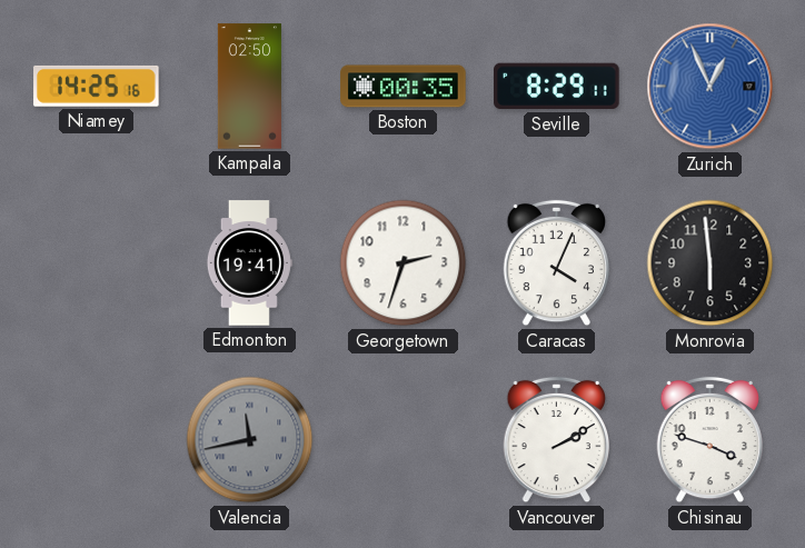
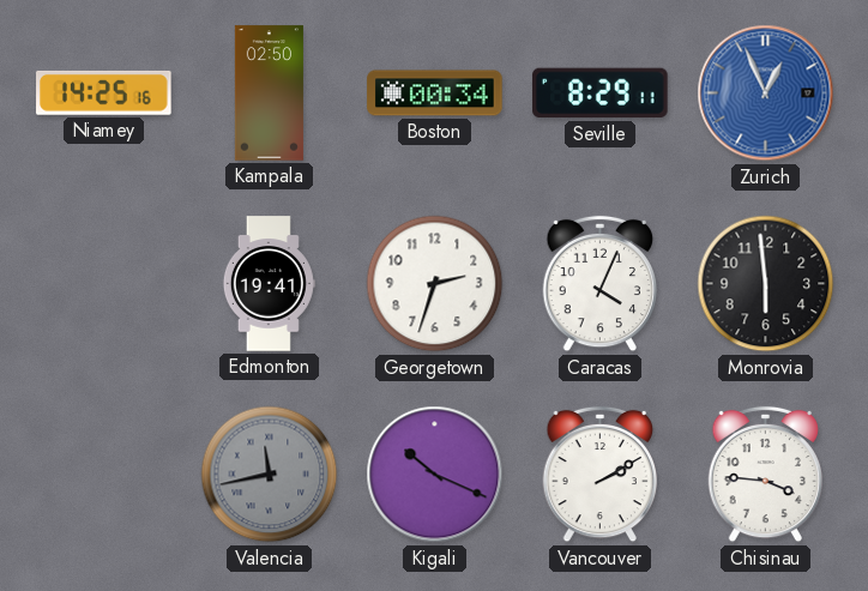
Boston: 00:35 -> 00:34 (435, 94)
Kigali: none -> 10:19 (435, 475)
Chisinau: 3:48 -> 3:46 (765, 475)
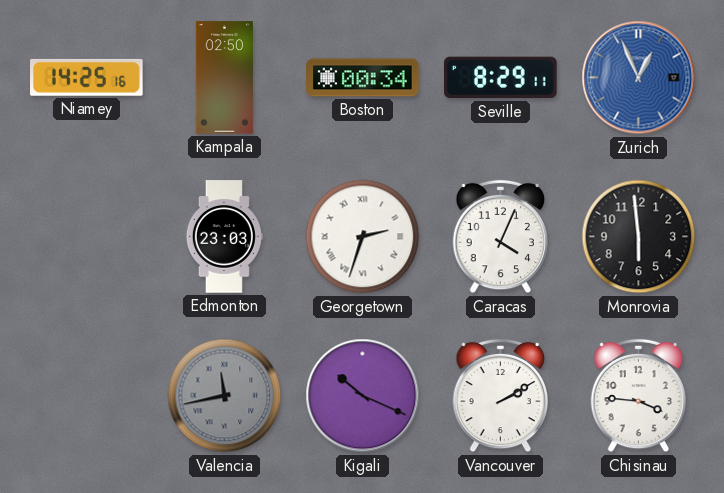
Edmonton: 19:41 -> 23:03 (224, 237)
Georgetown numerals: Arabic -> Roman (363, 237)
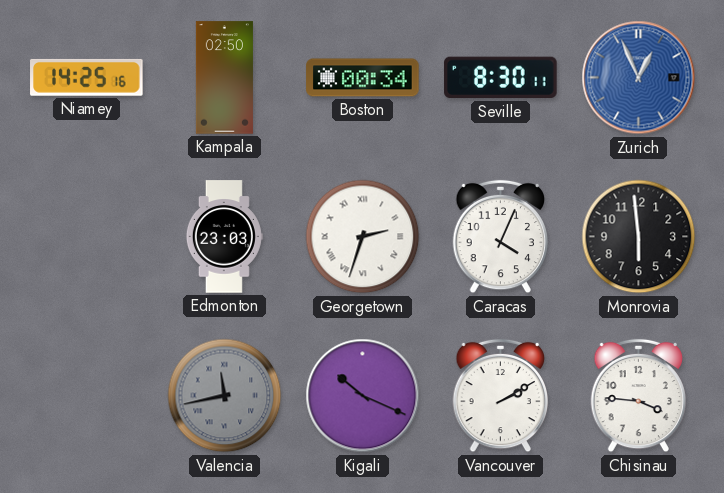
Seville: 8:29 -> 8:30 (501, 78)
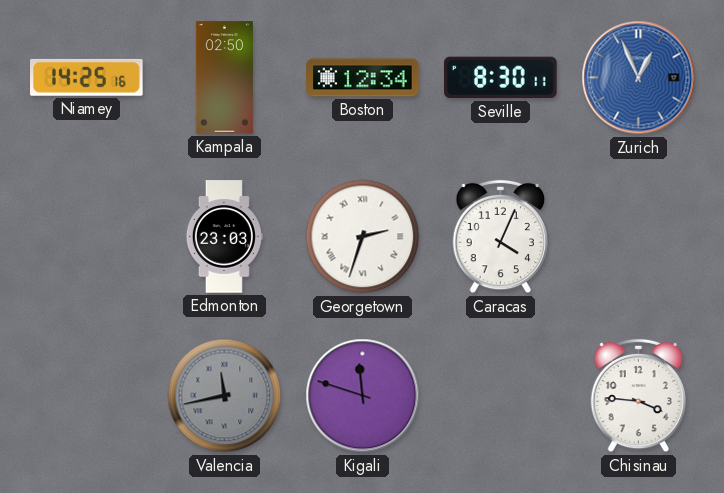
Boston: 00:34 -> 12:34 (363, 78)
Monrovia: 5:59 -> none (639, 237)
Kigali: 10:19 -> 11:48 (363, 396)
Vancouver: 2:10 -> none (500, 396)
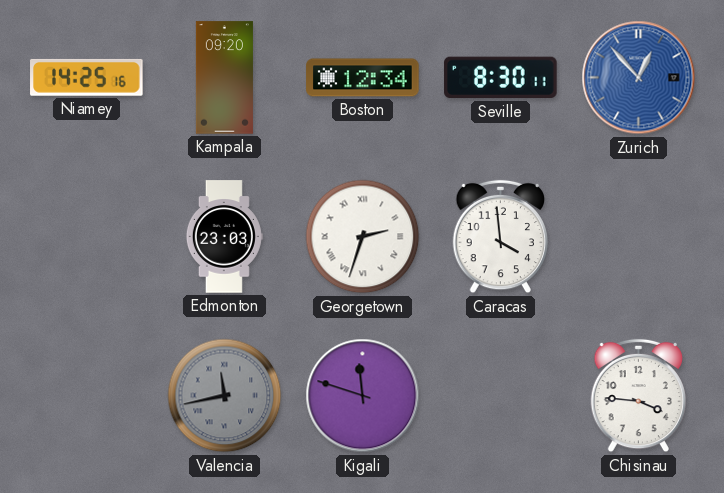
Kampala: 02:50 -> 09:20 (224, 78)
Zurich: 12:56 -> 12:53 (639, 78)
Caracas: 4:04 -> 3:59 (500, 237)
